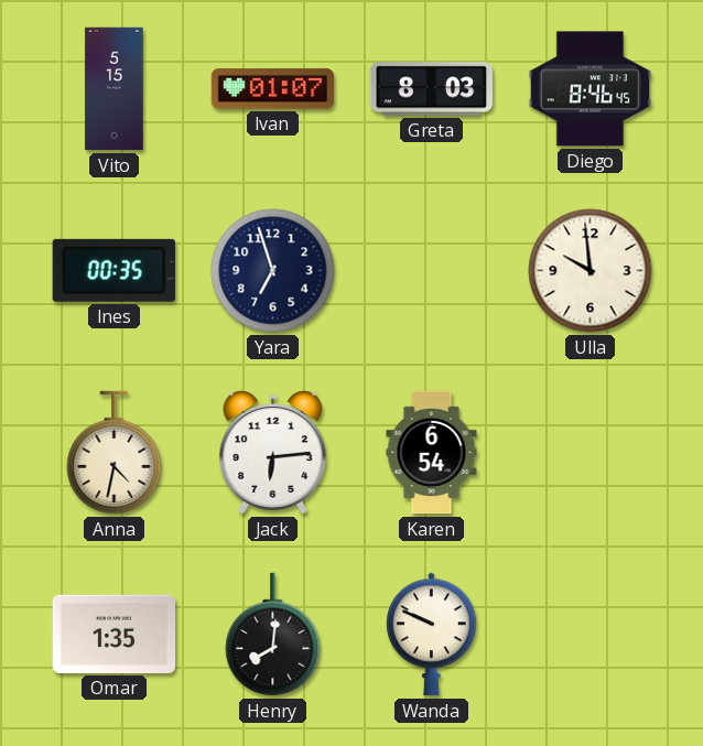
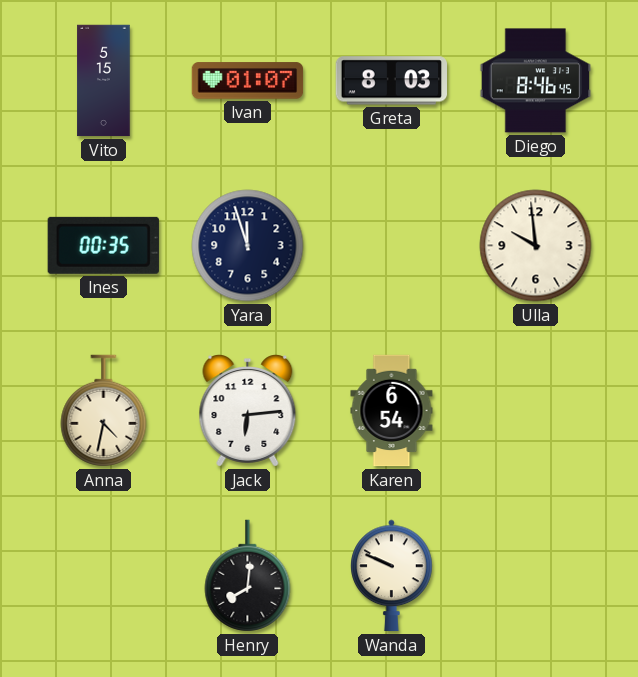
Yara: 6:57 -> 11:57 (248, 246)
Omar: 1:35 -> none (115, 634)
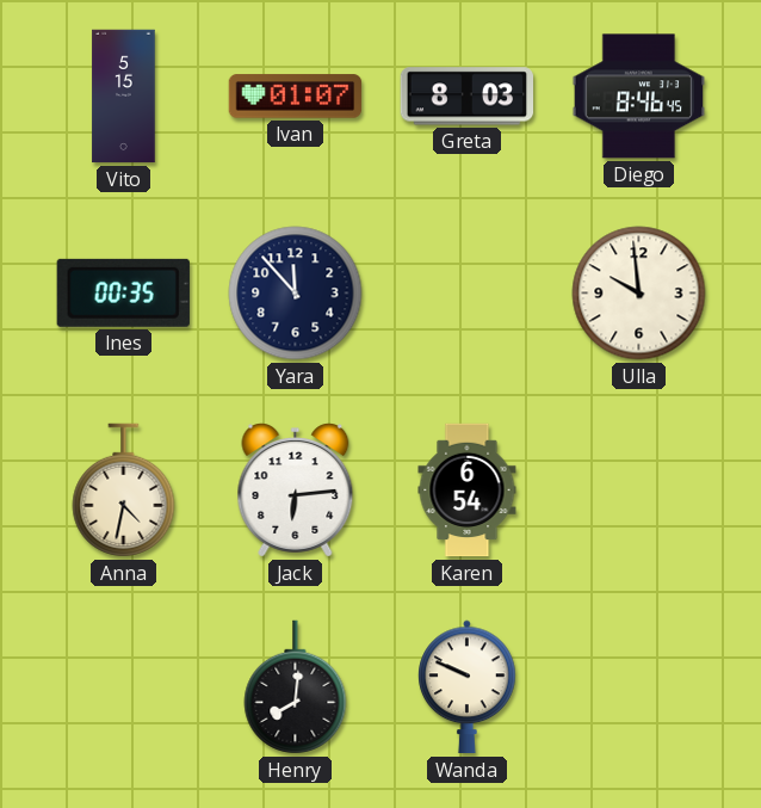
Yara: 11:57 -> 11:53 (296, 294)
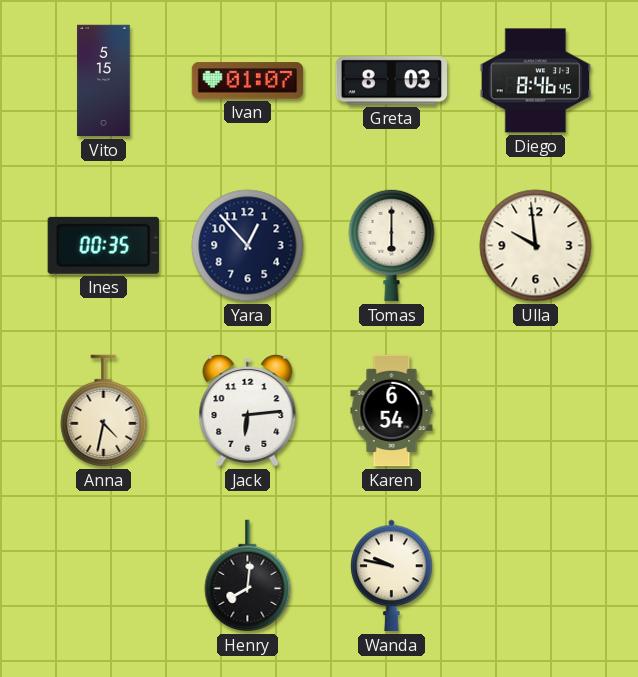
Yara: 11:53 -> 12:53 (248, 246)
Tomas: none -> 6:00 (392, 245)
Wanda: 9:49 -> 9:47 (392, 576)
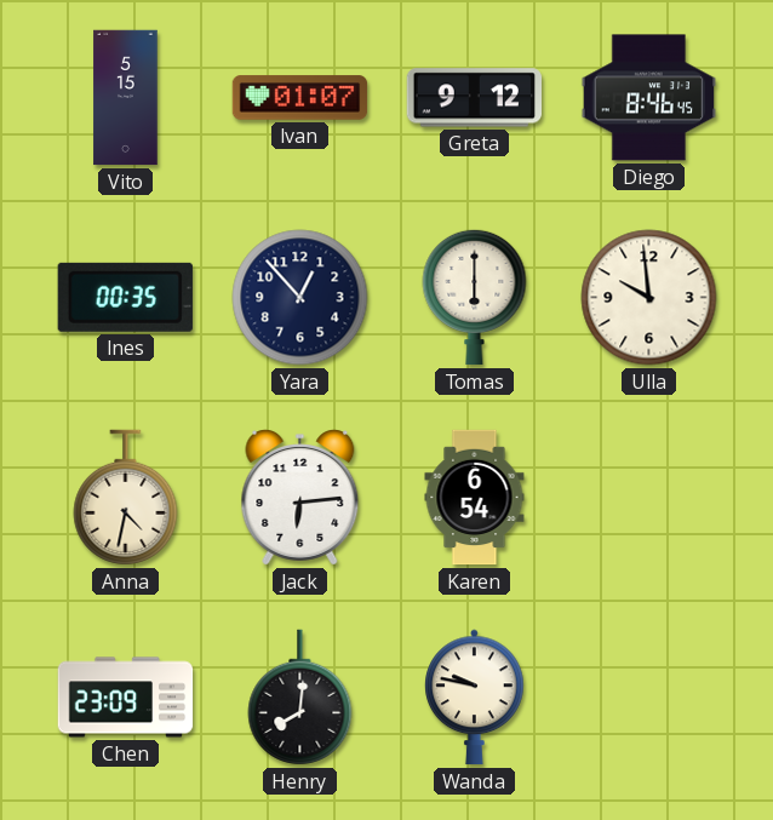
Greta: 8:03 -> 9:12 (475, 98)
Chen: none -> 23:09 (126, 698)
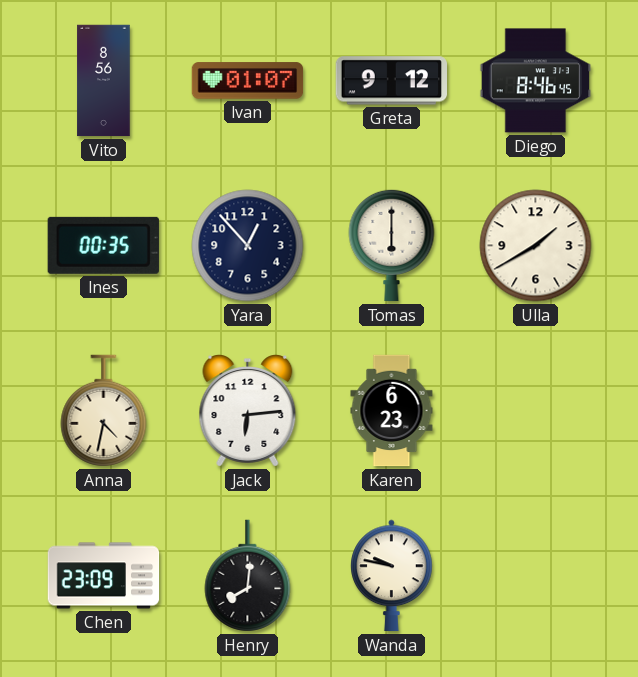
Vito: 5:15 -> 8:56 (104, 81)
Ulla: 9:59 -> 1:40 (536, 246)
Karen: 6:54 -> 6:23 (392, 411)
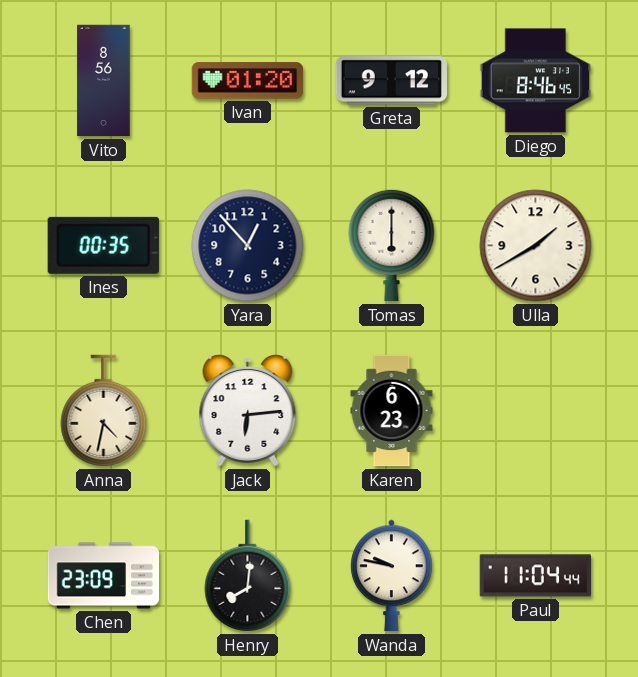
Ivan: 01:07 -> 01:20 (248, 81)
Paul: none -> 11:04 (535, 576)
